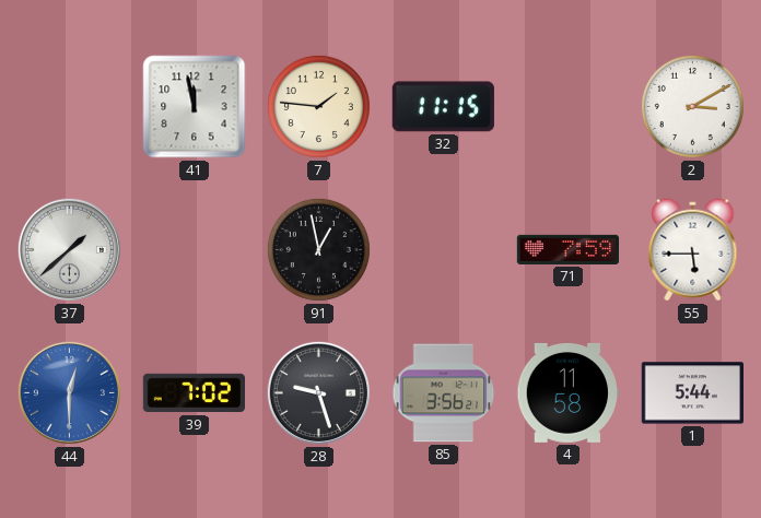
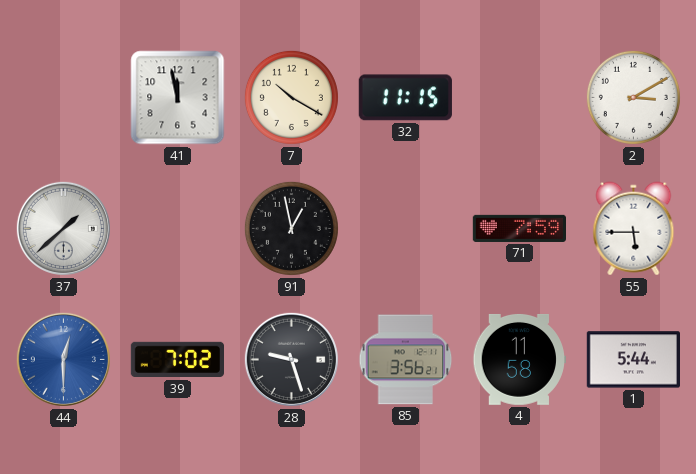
7: 1:46 -> 10:20 (291, 97)
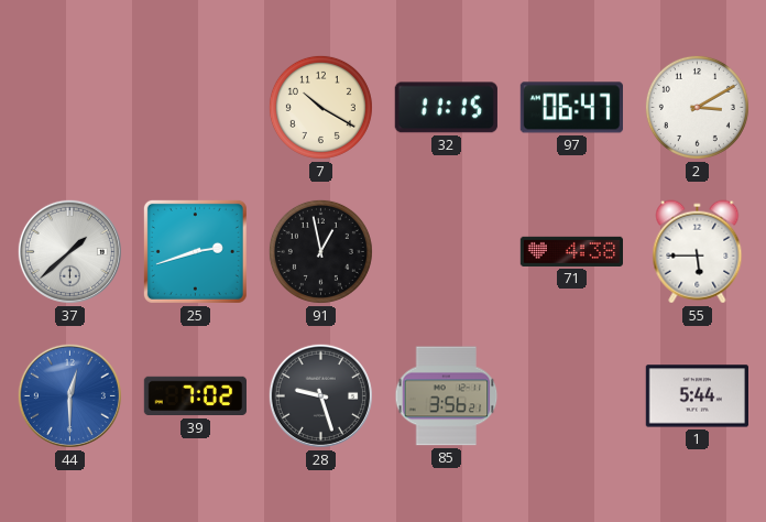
41: 11:58 -> none (178, 98)
97: none -> 06:47 (571, 108)
25: none -> 2:42 (195, 251)
71: 7:59 -> 4:38 (571, 251)
4: 11:58 -> none (519, 359)
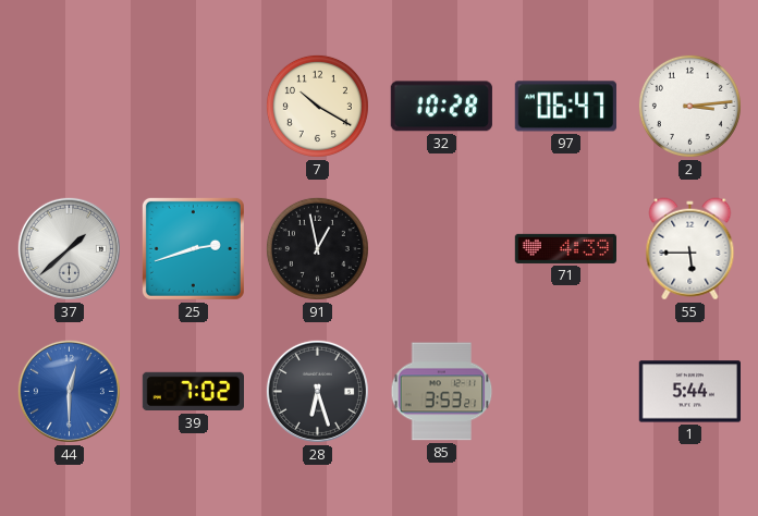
32: 11:15 -> 10:28 (441, 107)
2: 3:10 -> 3:14 (689, 106)
71: 4:38 -> 4:39 (565, 248)
28: 9:27 -> 6:27 (317, 391)
85: 3:56 -> 3:53 (442, 392)
